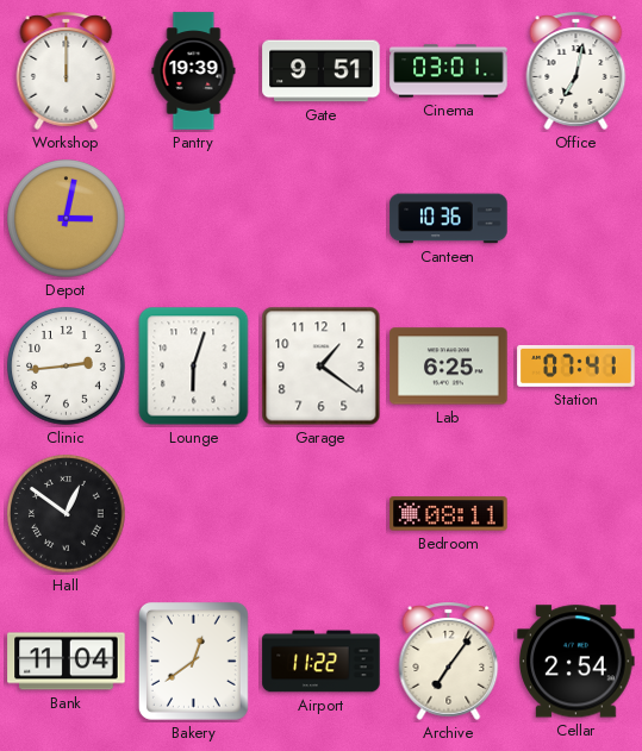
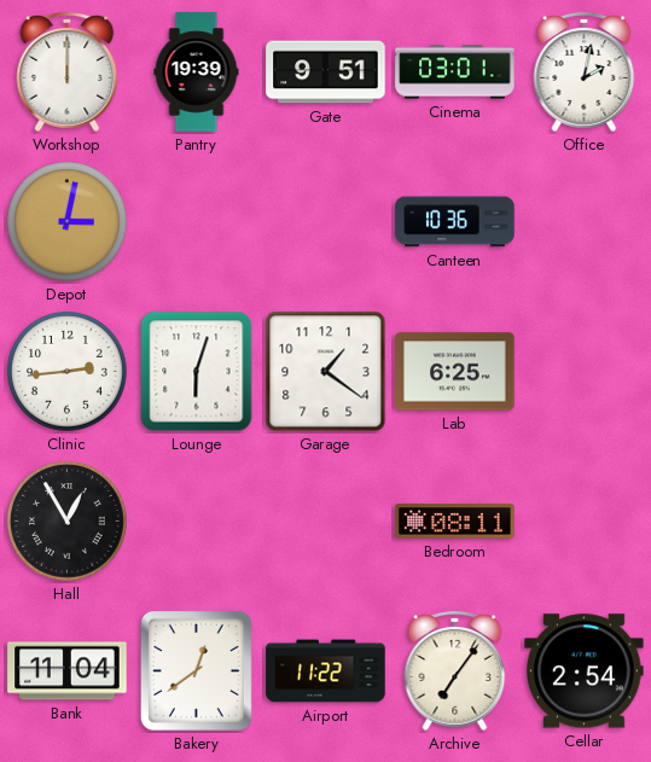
Office: 7:02 -> 2:02 (585, 71)
Station: 07:41 -> none (576, 365)
Hall: 12:51 -> 12:55 (68, 522)
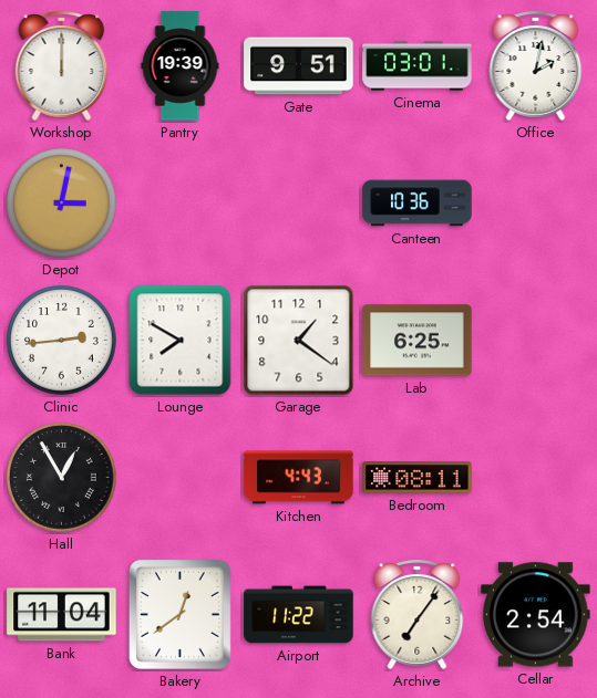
Lounge: 6:03 -> 7:50 (181, 341)
Kitchen: none -> 4:43 (299, 478)
